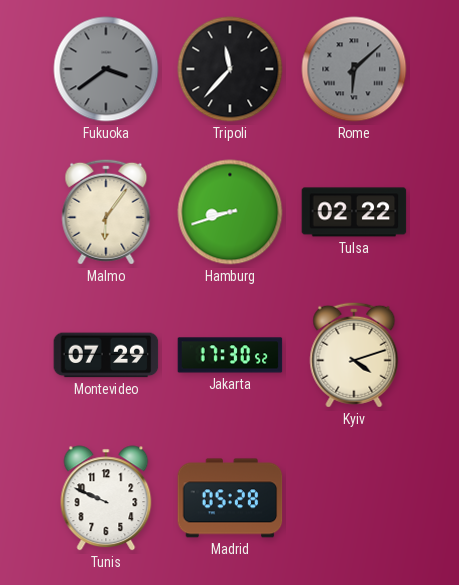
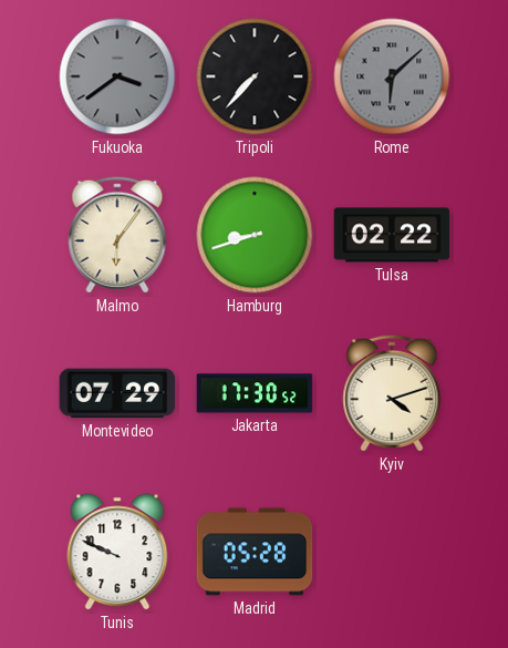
Tripoli: 11:37 -> 7:37 (255, 76)
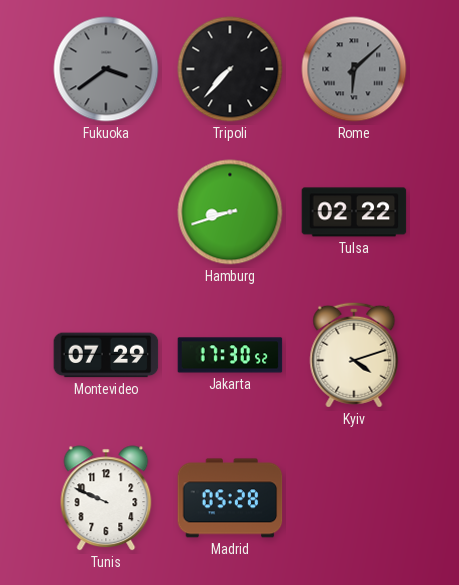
Malmo: 6:06 -> none (117, 235)
